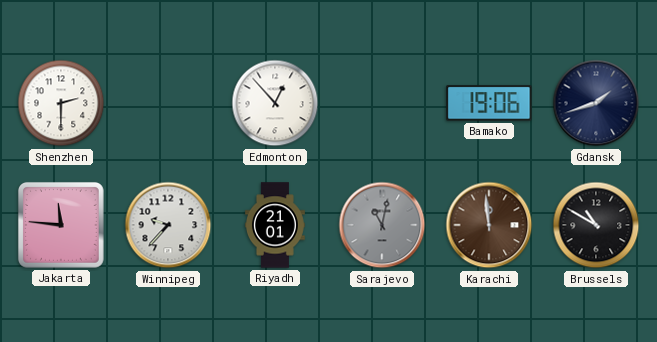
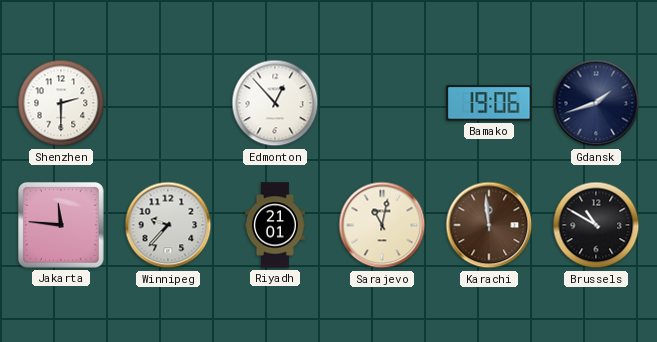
Sarajevo dial: grey -> cream (382, 225)
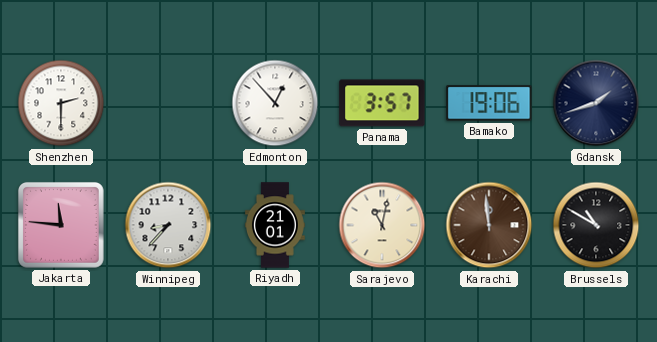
Panama: none -> 3:57 (382, 103)
Winnipeg: 9:37 -> 8:37 (168, 225)
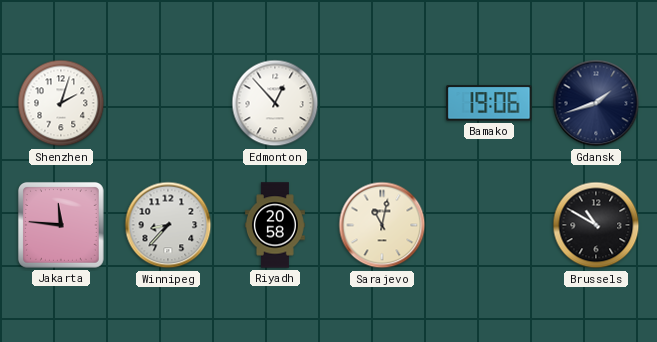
Shenzhen: 2:30 -> 2:03 (61, 103)
Panama: 3:57 -> none (382, 103)
Riyadh: 21:01 -> 20:58 (275, 225)
Karachi: 11:59 -> none (489, 225)
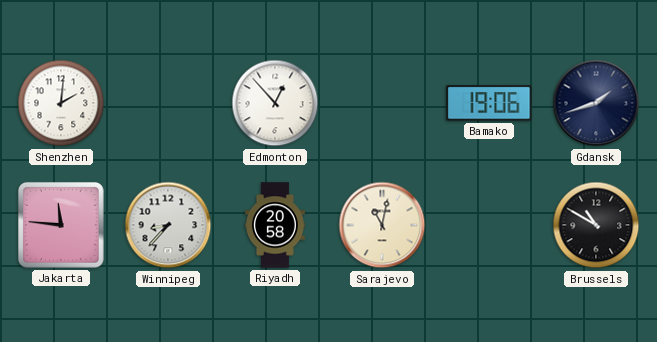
Shenzhen: 2:03 -> 2:01 (61, 103)
